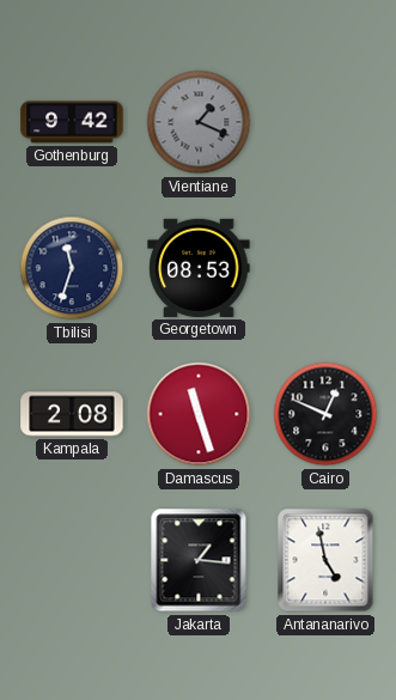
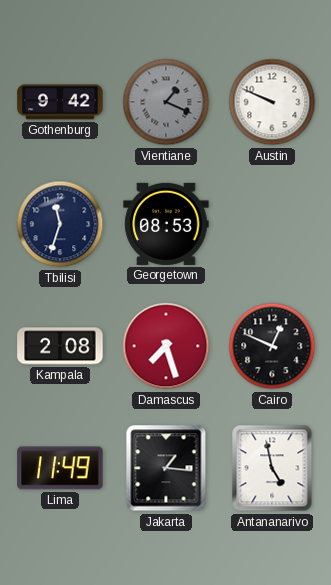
Austin: none -> 9:49 (272, 102)
Damascus: 11:27 -> 7:27 (166, 346)
Lima: none -> 11:49 (60, 468)
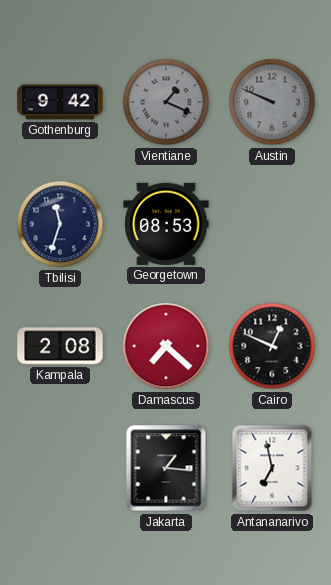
Austin dial: white -> grey (272, 102)
Damascus: 7:27 -> 7:22 (166, 346)
Lima: 11:49 -> none (60, 468)
Antananarivo: 4:58 -> 6:58 (272, 468)
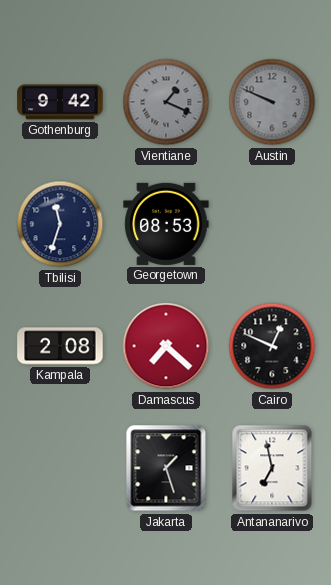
Jakarta: 1:16 -> 1:27 (166, 468)
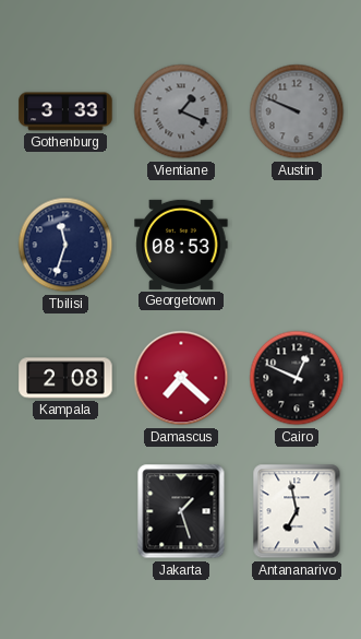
Gothenburg: 9:42 -> 3:33 (65, 111)
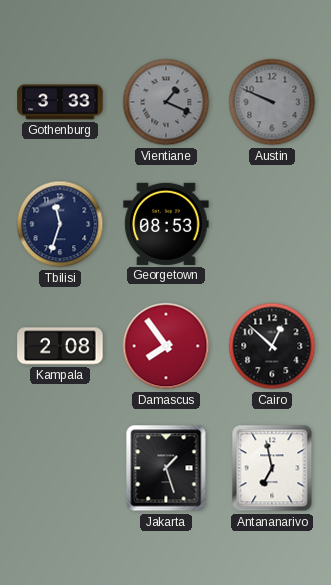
Damascus: 7:22 -> 7:54 (166, 346)
Cairo: 12:49 -> 12:52 (272, 346)
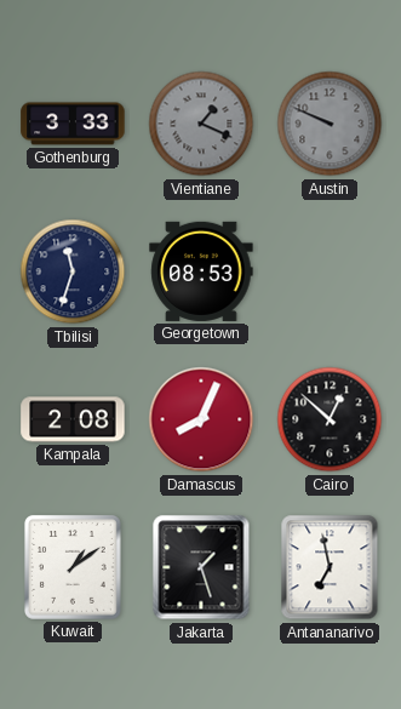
Damascus: 7:54 -> 8:04 (201, 419)
Kuwait: none -> 1:09 (73, 567)
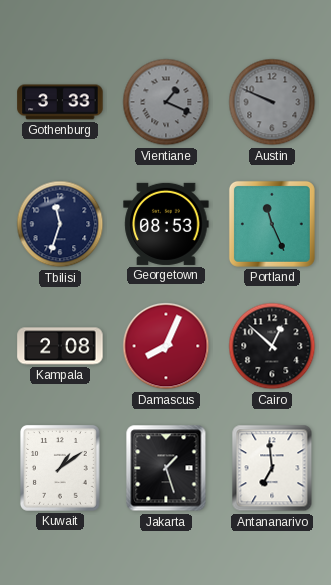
Portland: none -> 11:26 (272, 224)
Antananarivo: 6:58 -> 6:59 (272, 468)
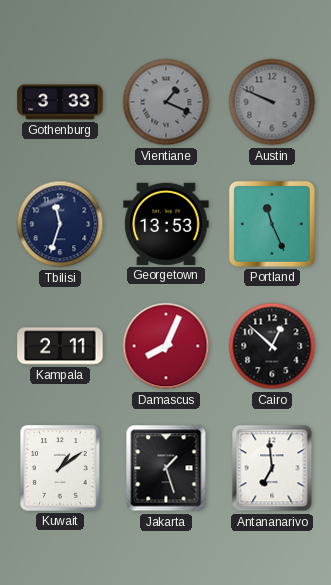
Georgetown: 08:53 -> 13:53 (166, 224)
Kampala: 2:08 -> 2:11 (60, 346)
